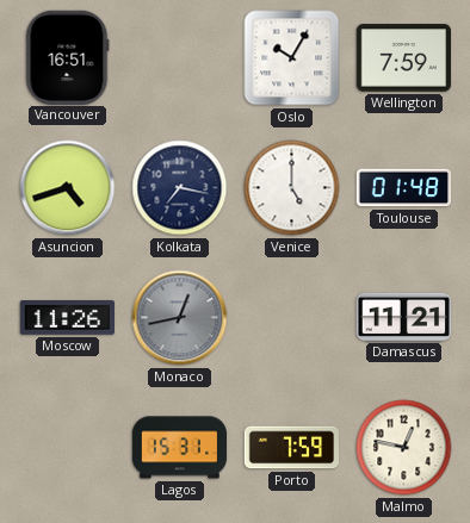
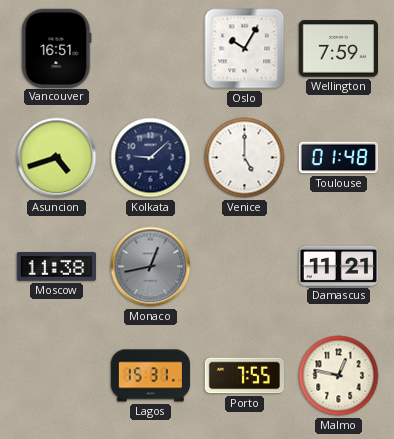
Kolkata: 7:17 -> 9:08 (151, 158)
Moscow: 11:26 -> 11:38 (56, 267)
Porto: 7:59 -> 7:55 (244, 376)
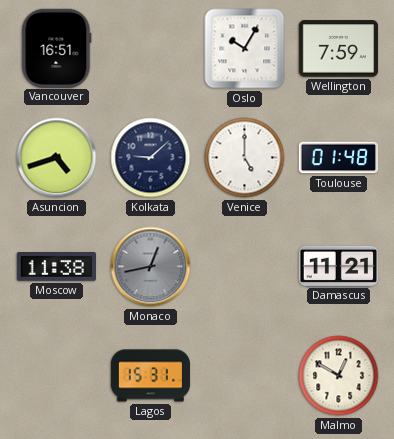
Porto: 7:55 -> none (244, 376)
Malmo: 12:47 -> 12:50 (339, 376)
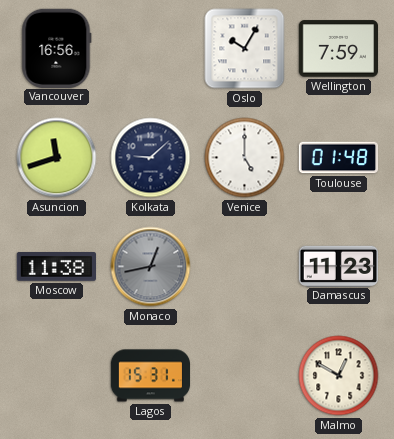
Vancouver: 16:51 -> 16:56 (57, 48)
Asuncion: 4:42 -> 11:42 (57, 158)
Damascus: 11:21 -> 11:23 (339, 266)
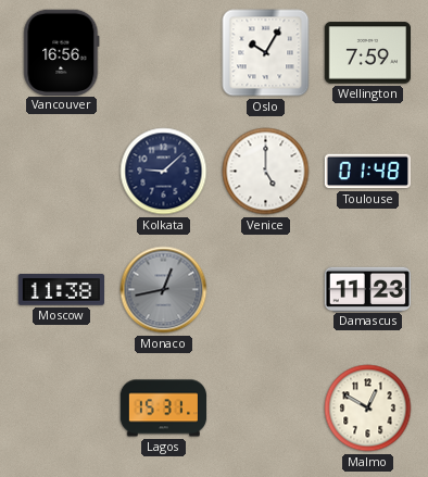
Asuncion: 11:42 -> none (57, 158)
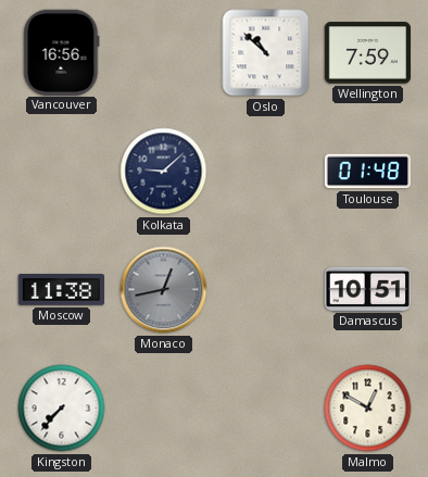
Oslo: 10:05 -> 10:52 (266, 53)
Venice: 5:00 -> none (266, 172)
Damascus: 11:23 -> 10:51 (368, 289)
Kingston: none -> 7:37 (62, 409)
Lagos: 15:31 -> none (164, 409)
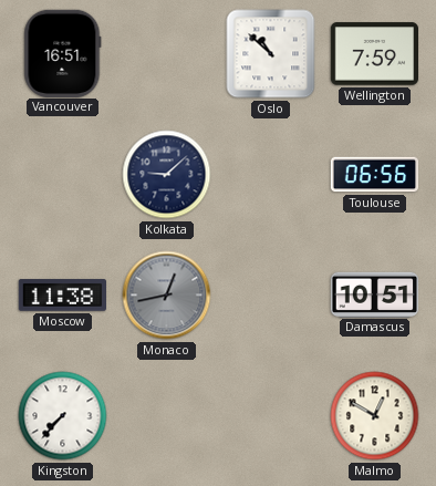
Vancouver: 16:56 -> 16:51 (63, 53)
Toulouse: 01:48 -> 06:56 (375, 175)
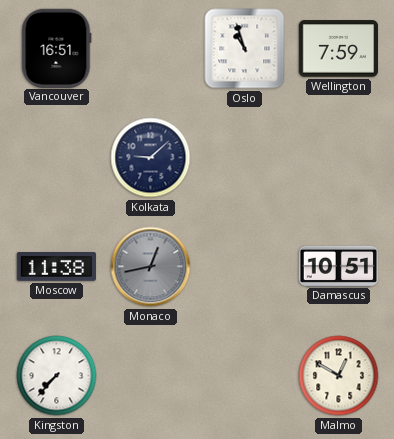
Oslo: 10:52 -> 10:57 (245, 49)
Toulouse: 06:56 -> none (375, 175)
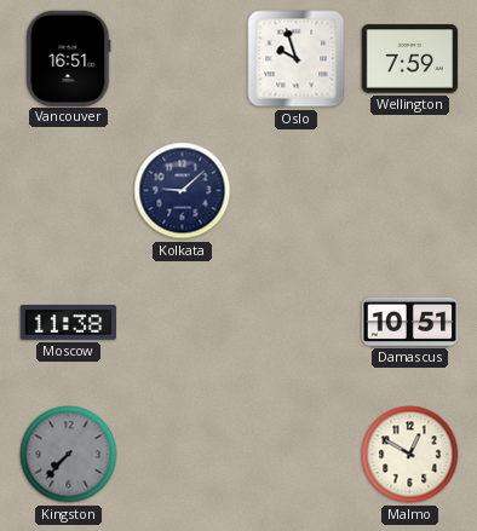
Oslo: 10:57 -> 9:57 (297, 59)
Monaco: 12:43 -> none (151, 267)
Kingston dial: white -> grey (69, 455)
